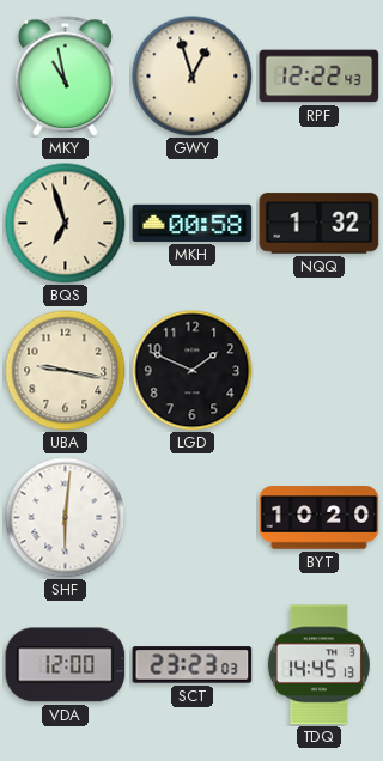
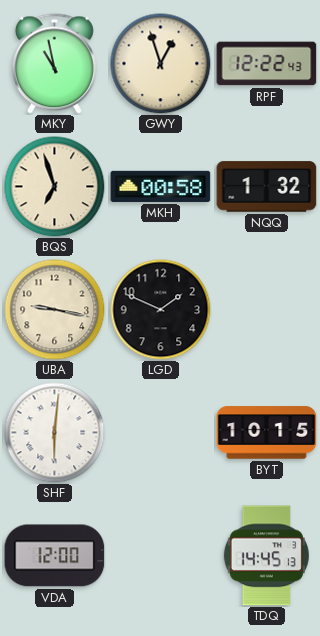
BYT: 10:20 -> 10:15 (267, 433)
SCT: 23:23 -> none (193, 665)
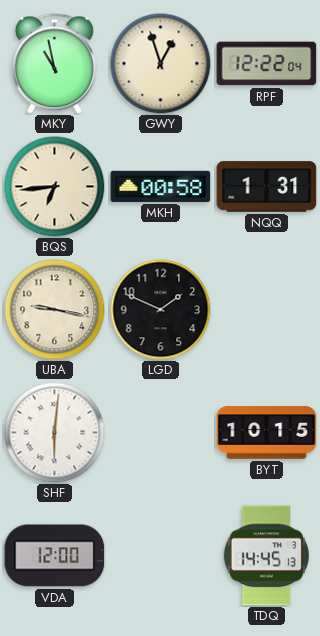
RPF: 12:22:43 -> 12:22:04 (267, 64)
BQS: 6:57 -> 6:44 (55, 187)
NQQ: 1:32 -> 1:31 (267, 187)
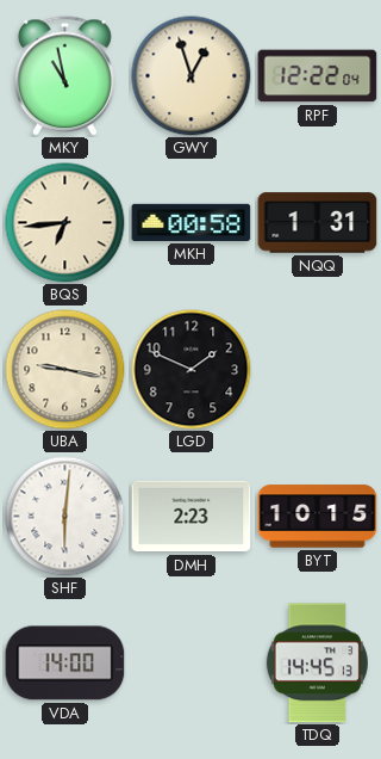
DMH: none -> 2:23 (192, 517)
VDA: 12:00 -> 14:00 (65, 664)
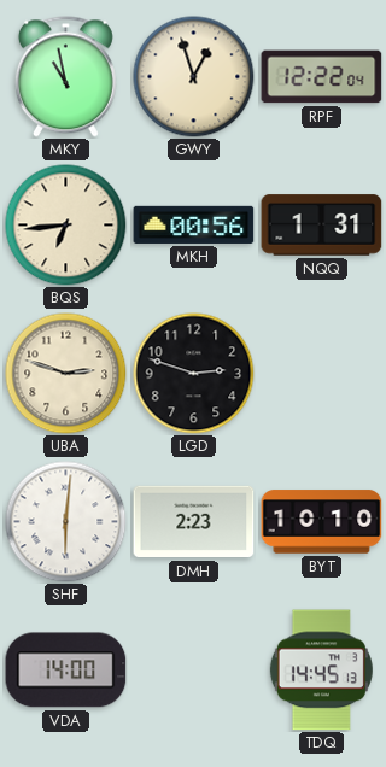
MKH: 00:58 -> 00:56 (194, 224)
UBA: 9:17 -> 2:48 (66, 374)
LGD: 1:49 -> 2:48 (194, 374)
BYT: 10:15 -> 10:10 (322, 522)
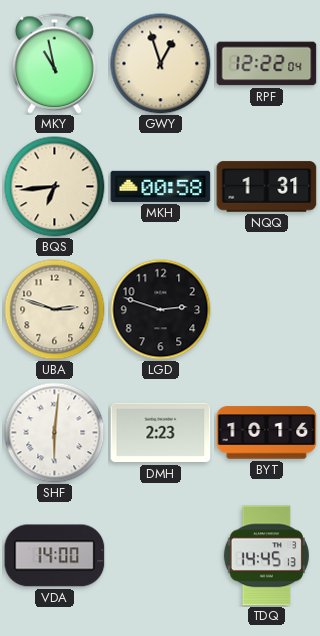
MKH: 00:56 -> 00:58 (161, 186)
BYT: 10:10 -> 10:16 (267, 433)
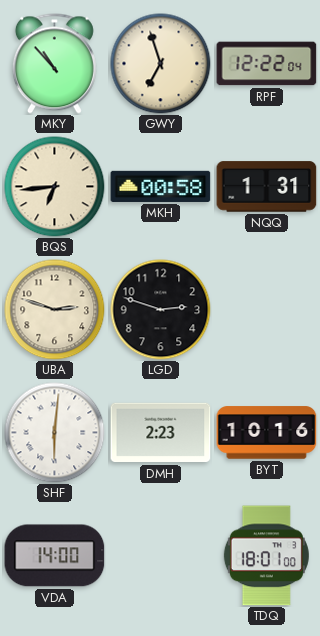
MKY: 10:58 -> 10:53 (54, 64)
GWY: 12:57 -> 6:57 (161, 64)
TDQ: 14:45 -> 18:01 (266, 556)
